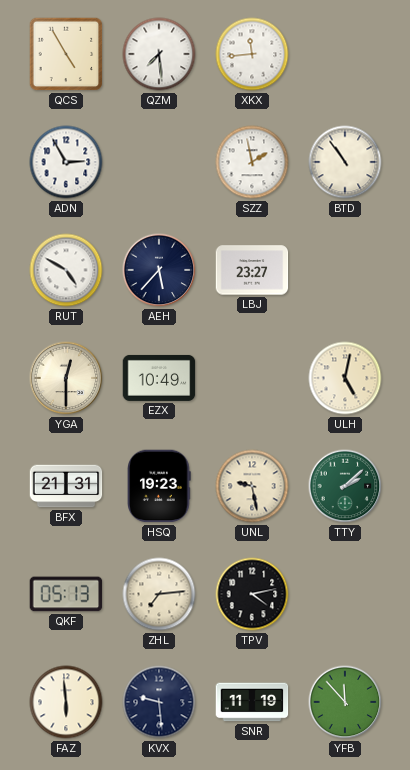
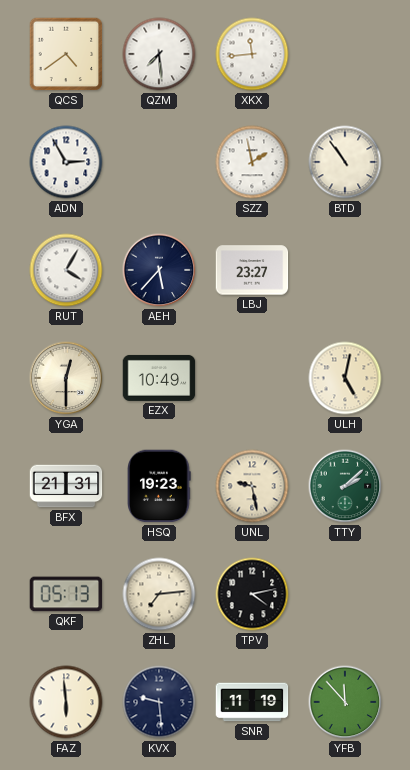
QCS: 4:55 -> 4:39 (66, 54)
RUT: 4:50 -> 4:05 (66, 270)
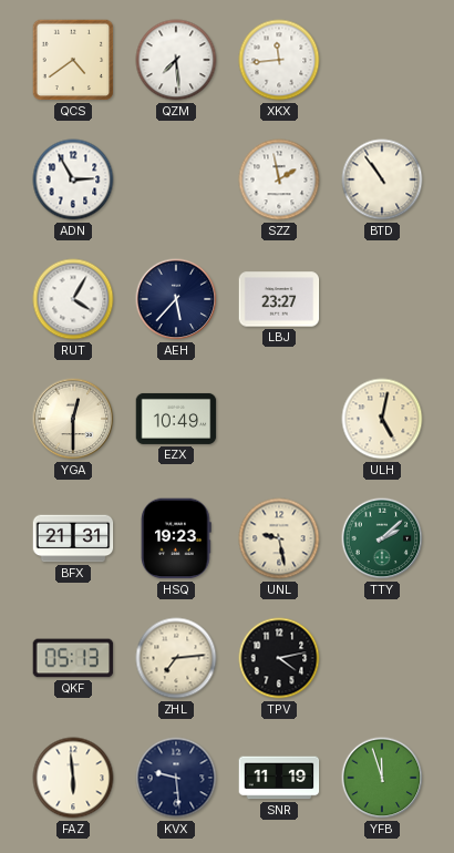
YFB: 11:53 -> 11:57 (382, 778)
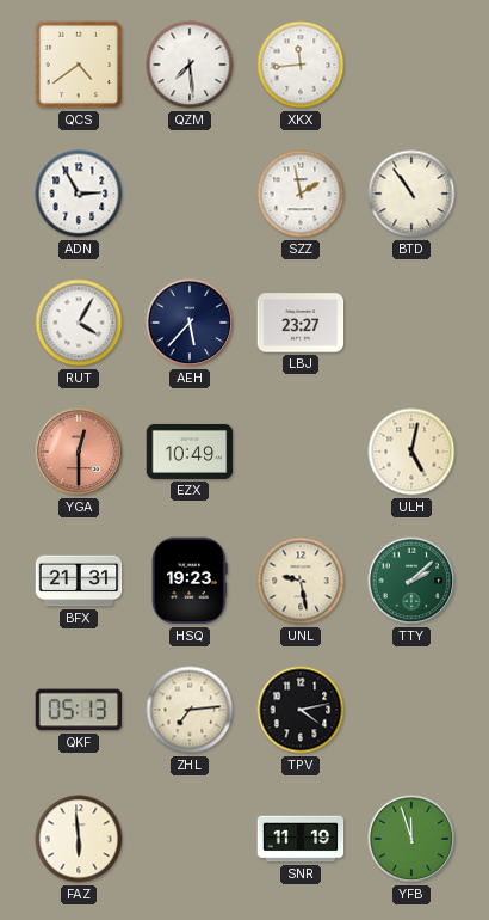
YGA dial: cream -> salmon (79, 452)
KVX: 9:29 -> none (176, 778)
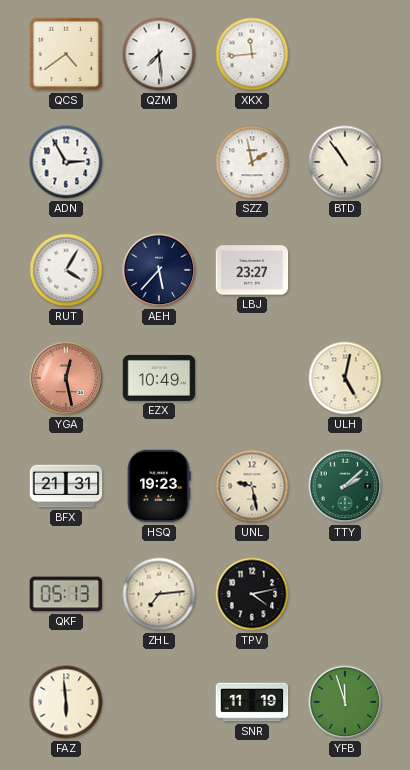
YGA: 12:30 -> 12:28 (66, 378)
